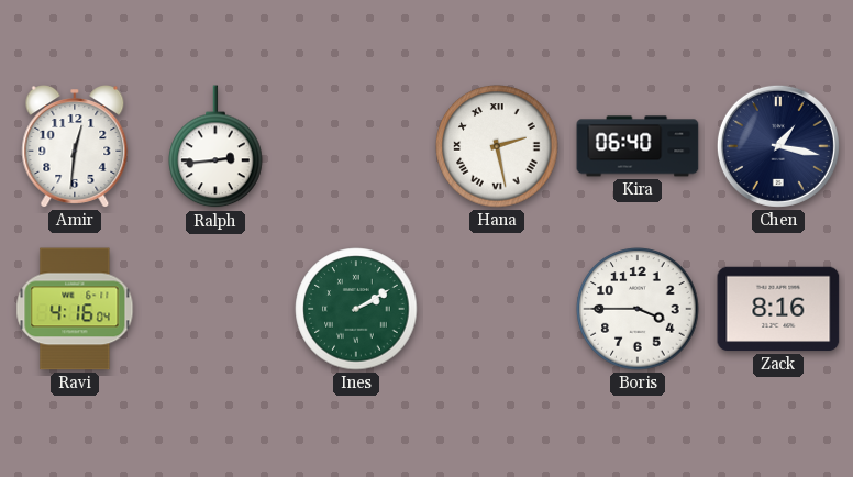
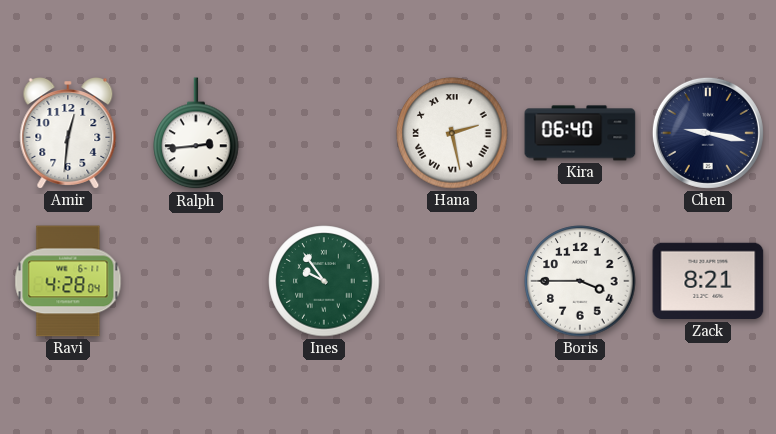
Chen: 1:17 -> 9:17 (708, 133)
Ravi: 4:16 -> 4:28 (68, 281)
Ines: 2:10 -> 9:54 (324, 281)
Zack: 8:16 -> 8:21 (708, 281)
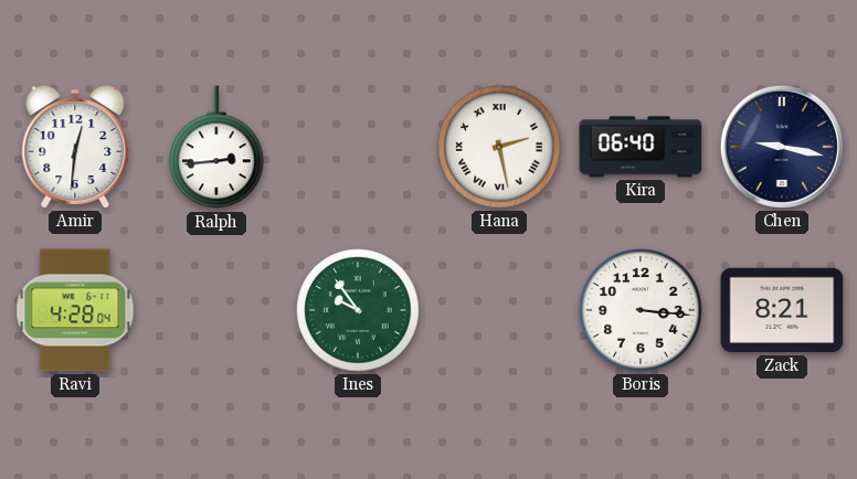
Boris: 3:45 -> 3:16 (641, 310)
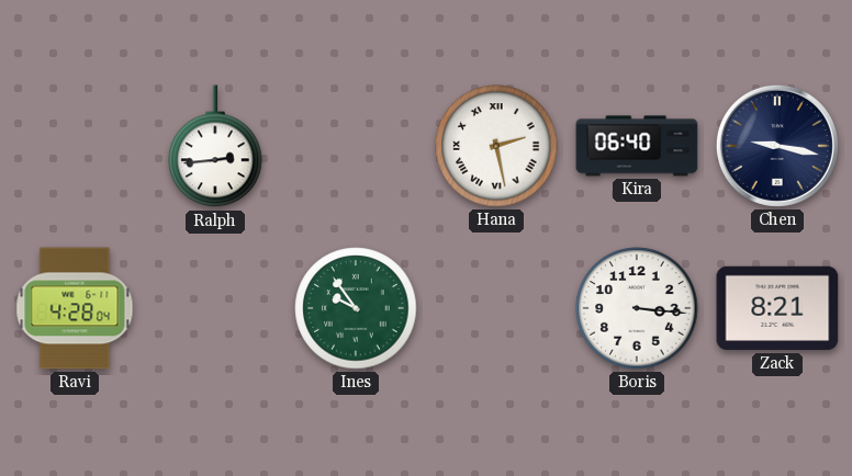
Amir: 12:31 -> none (75, 147)
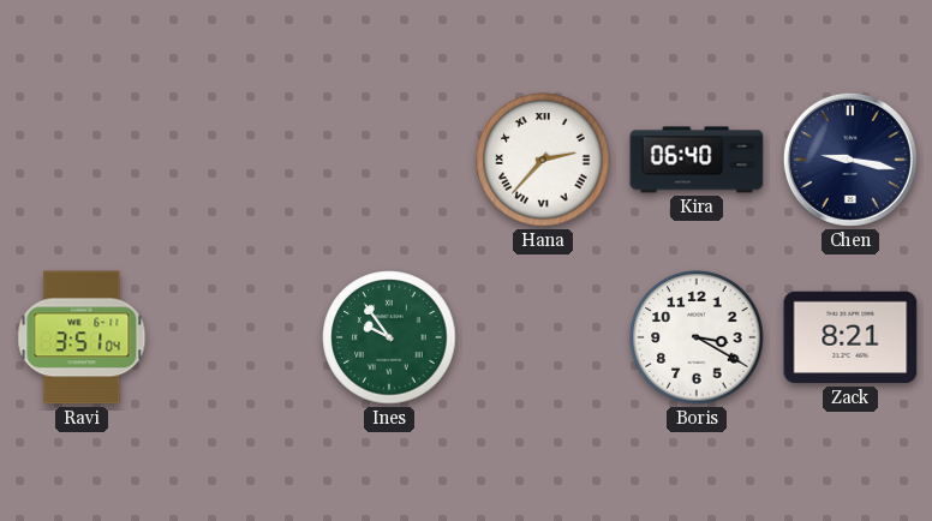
Ralph: 2:44 -> none (215, 147)
Hana: 2:28 -> 2:37 (543, 160)
Ravi: 4:28 -> 3:51 (82, 337)
Boris: 3:16 -> 3:20 (697, 337)
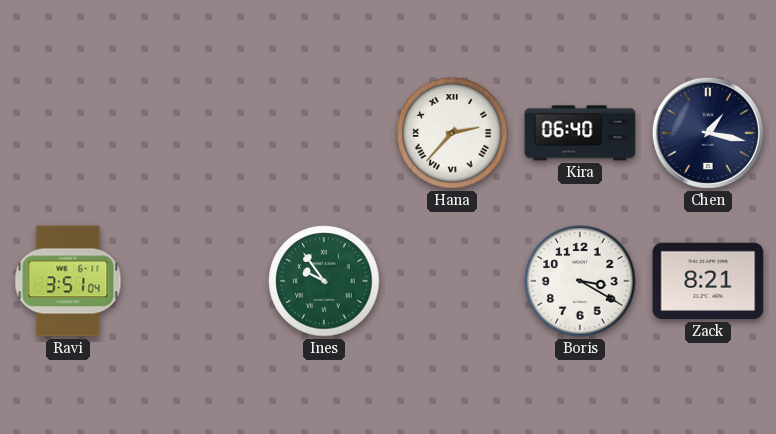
Chen: 9:17 -> 1:17 (708, 133)
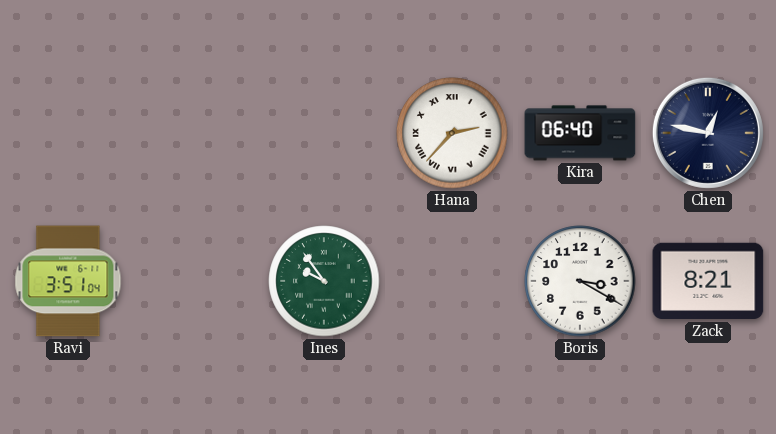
Chen: 1:17 -> 12:47 (708, 133)
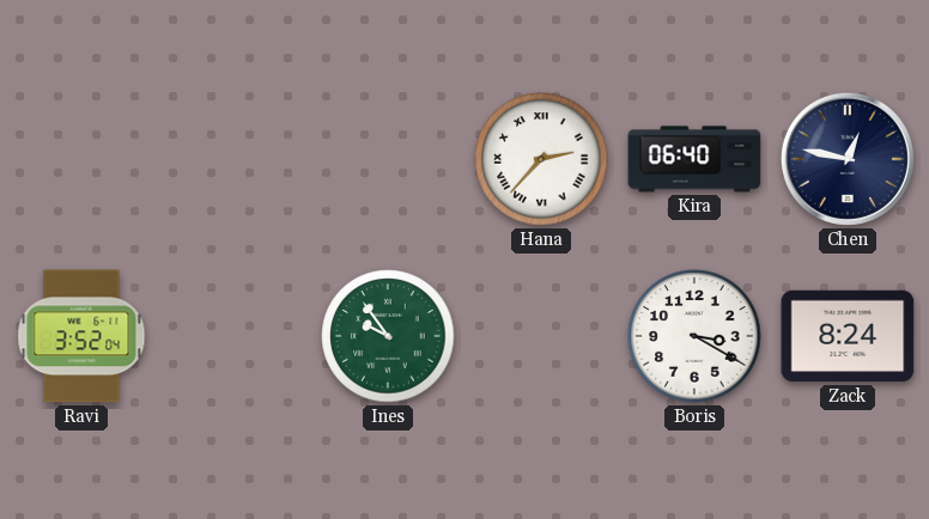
Ravi: 3:51 -> 3:52 (81, 336)
Zack: 8:21 -> 8:24 (848, 336)
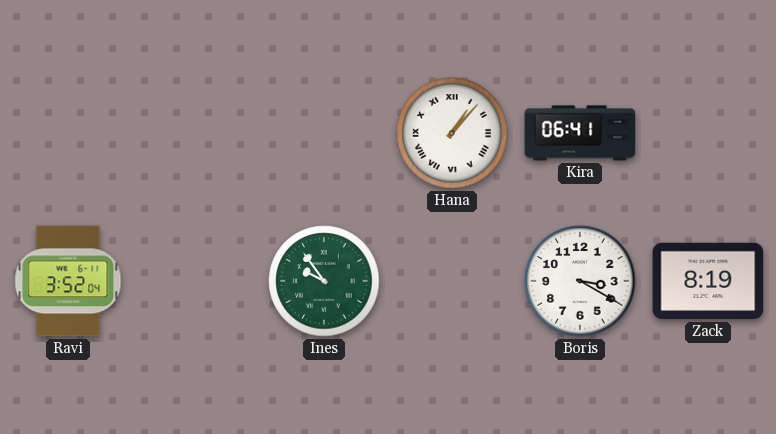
Hana: 2:37 -> 1:07 (452, 133)
Kira: 06:40 -> 06:41 (580, 133)
Chen: 12:47 -> none (848, 159)
Zack: 8:24 -> 8:19 (708, 281)
